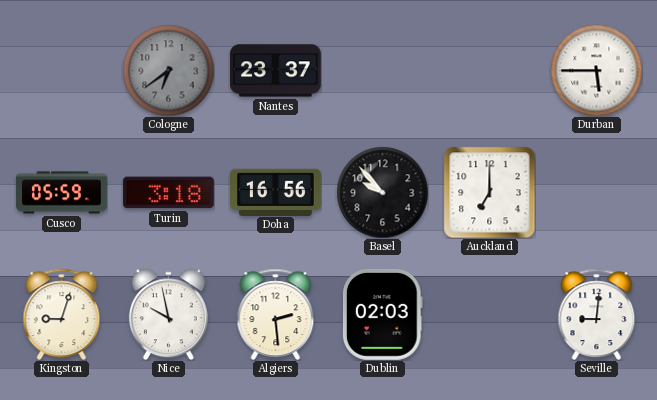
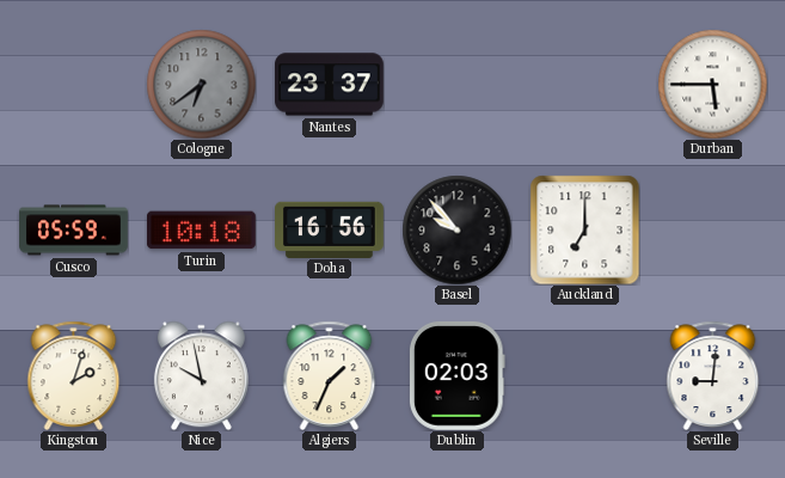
Turin: 3:18 -> 10:18 (201, 231)
Kingston: 9:03 -> 2:03 (74, 375)
Algiers: 2:29 -> 1:34 (330, 375)
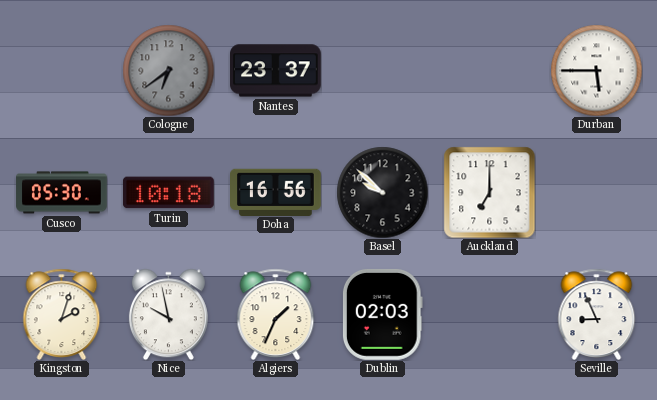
Cusco: 05:59 -> 05:30 (62, 193)
Basel: 9:53 -> 9:52 (382, 192)
Seville: 9:01 -> 8:56 (597, 314)
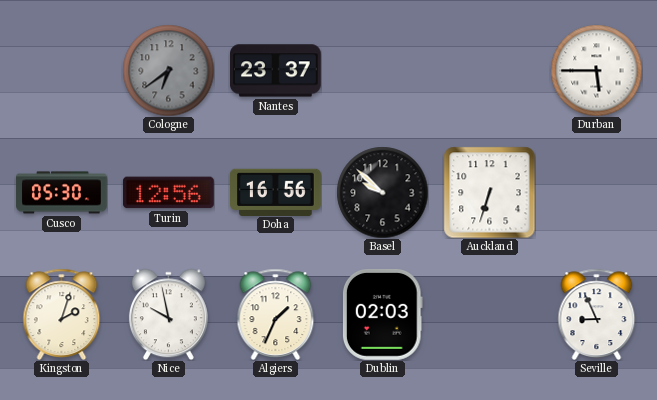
Turin: 10:18 -> 12:56 (168, 193)
Auckland: 7:00 -> 6:33 (489, 192)
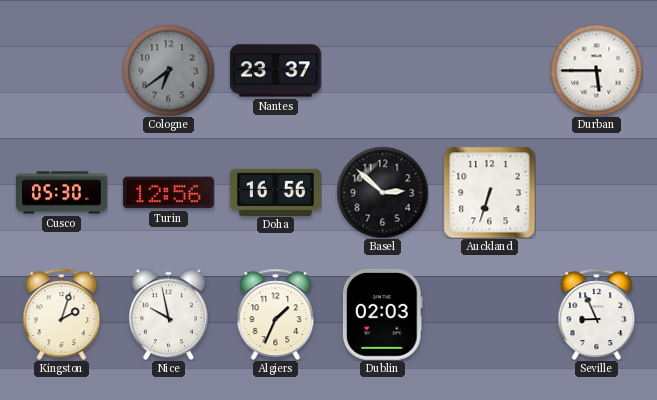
Basel: 9:52 -> 2:52 (382, 192)
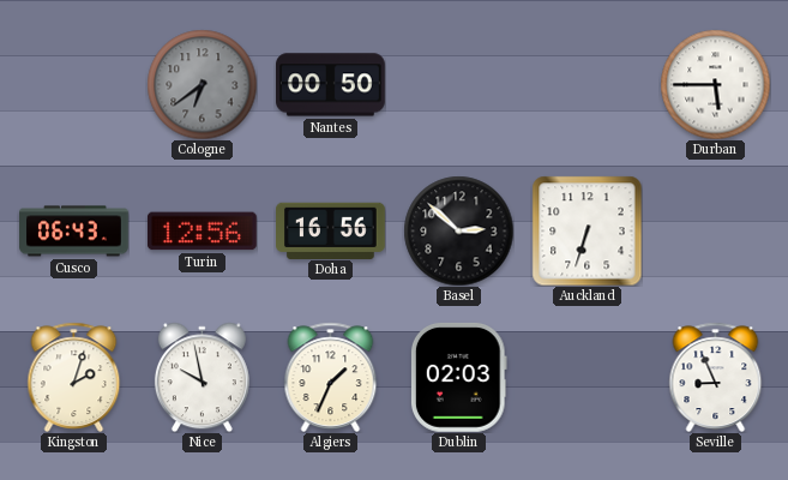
Nantes: 23:37 -> 00:50 (331, 85)
Cusco: 05:30 -> 06:43 (74, 232)
